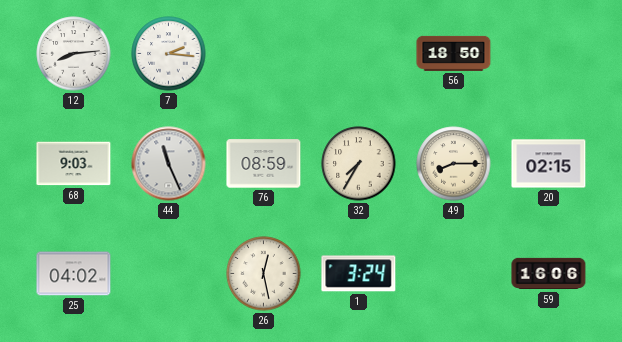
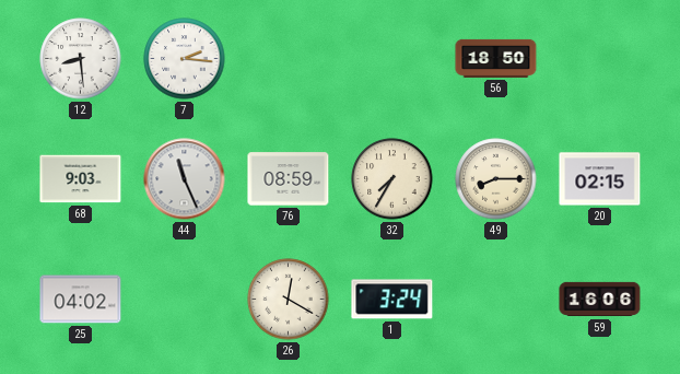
12: 8:14 -> 8:29 (81, 59)
26: 12:28 -> 12:20 (289, 300)
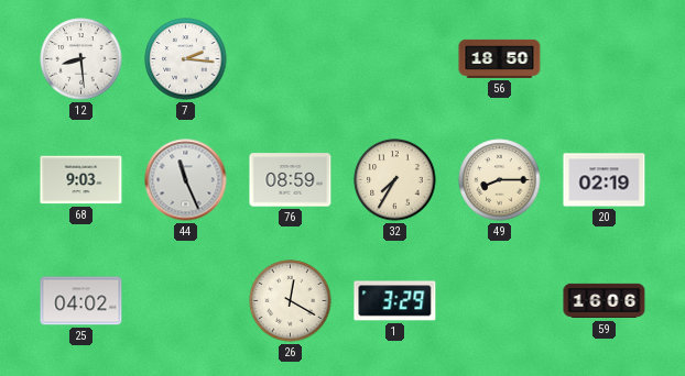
20: 02:15 -> 02:19 (605, 180)
1: 3:24 -> 3:29 (395, 301)
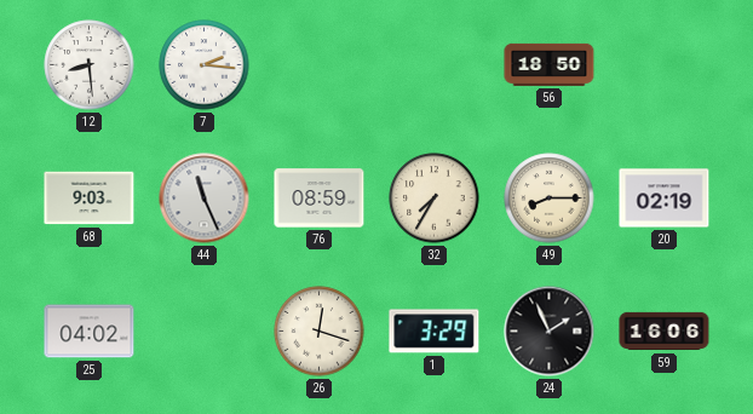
26: 12:20 -> 12:18 (320, 332)
24: none -> 1:56 (550, 332)
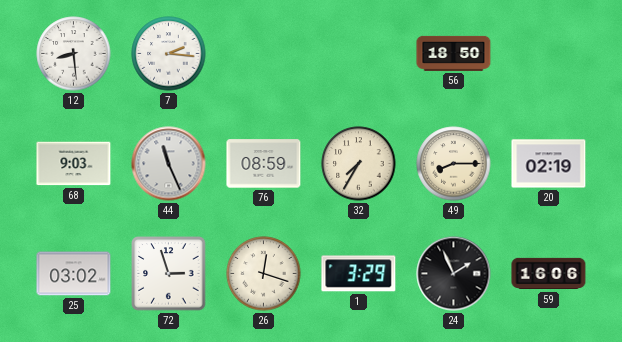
25: 04:02 -> 03:02 (74, 274)
72: none -> 2:57 (169, 274)
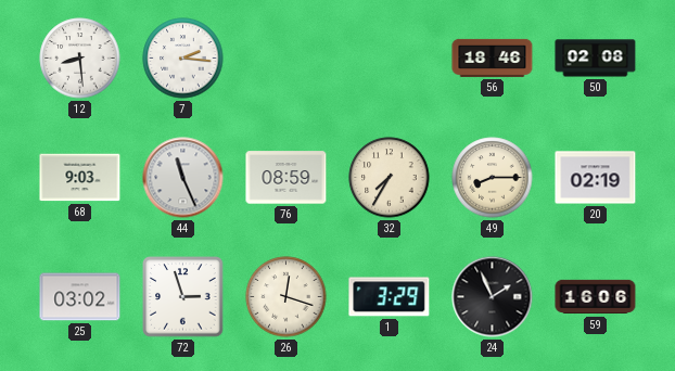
56: 18:50 -> 18:46 (493, 57)
50: none -> 02:08 (596, 59)
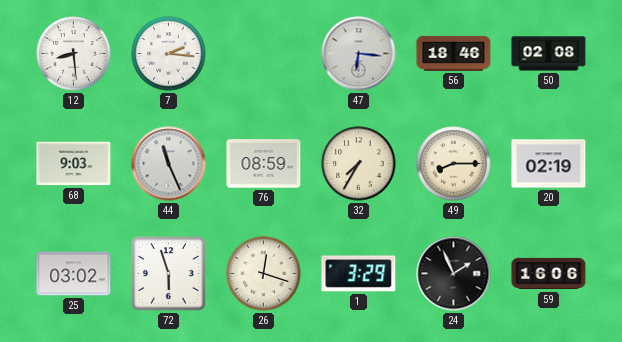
47: none -> 6:16 (359, 54)
72: 2:57 -> 5:57 (169, 274)
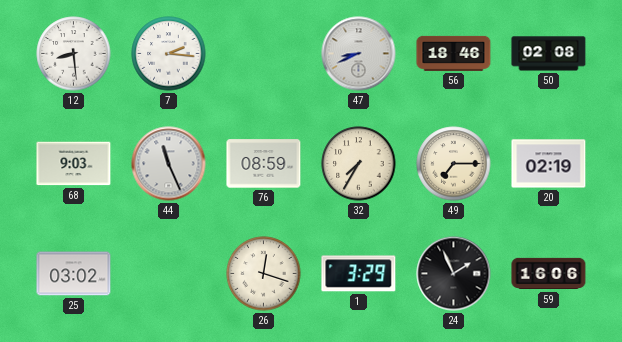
47: 6:16 -> 8:41 (359, 54)
49: 8:15 -> 7:15 (454, 164)
72: 5:57 -> none (169, 274)
